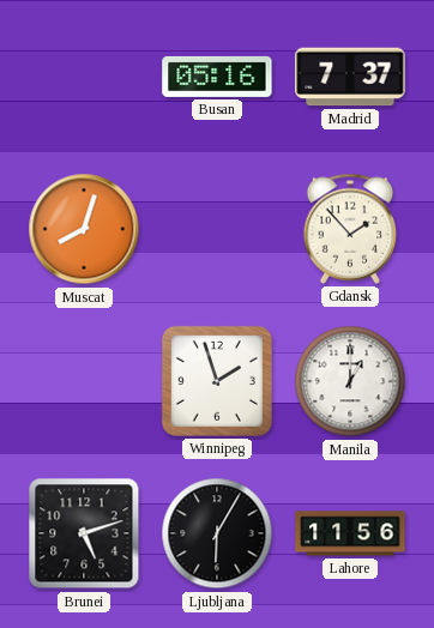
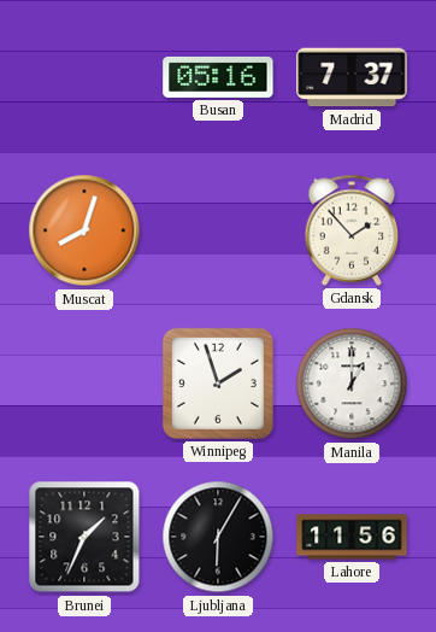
Brunei: 5:12 -> 1:34 (84, 537)
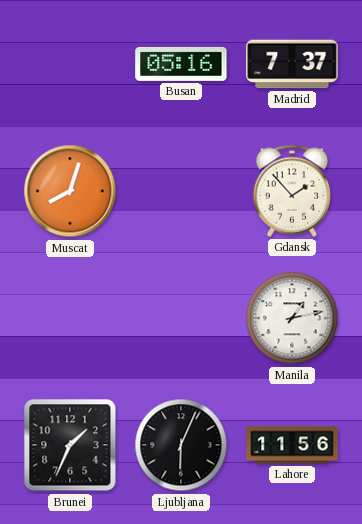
Winnipeg: 1:57 -> none (218, 384)
Manila: 1:00 -> 1:13 (292, 318)
Ljubljana: 6:05 -> 6:04 (181, 445)
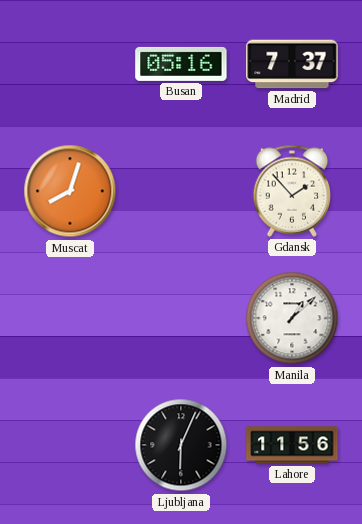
Manila: 1:13 -> 1:08 (292, 318)
Brunei: 1:34 -> none (70, 445)
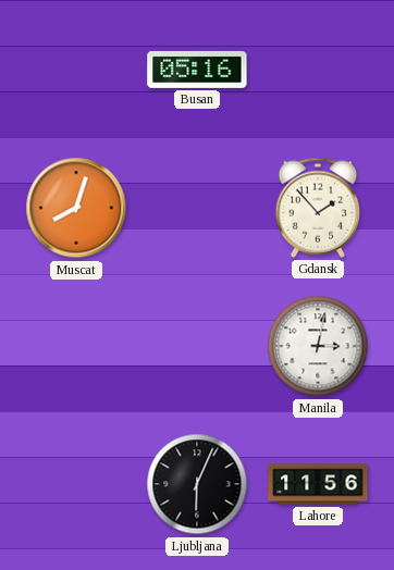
Madrid: 7:37 -> none (292, 64)
Manila: 1:08 -> 3:02 (318, 346)
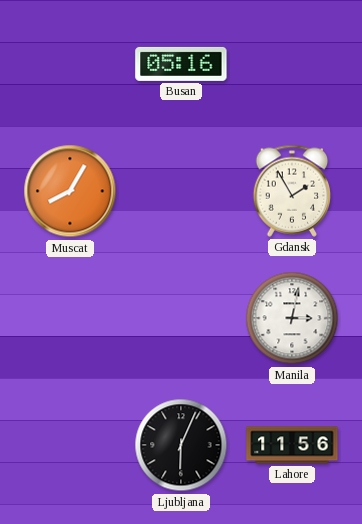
Muscat: 8:03 -> 8:05 (70, 191)
Gdansk: 1:53 -> 1:55 (292, 191)
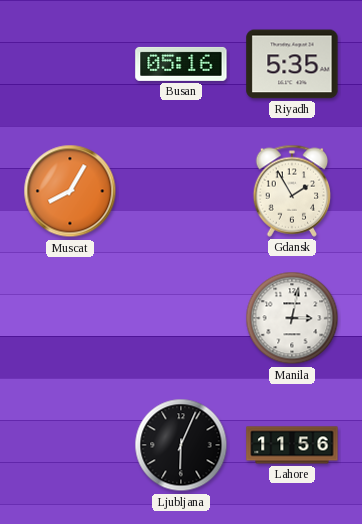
Riyadh: none -> 5:35 (292, 64)
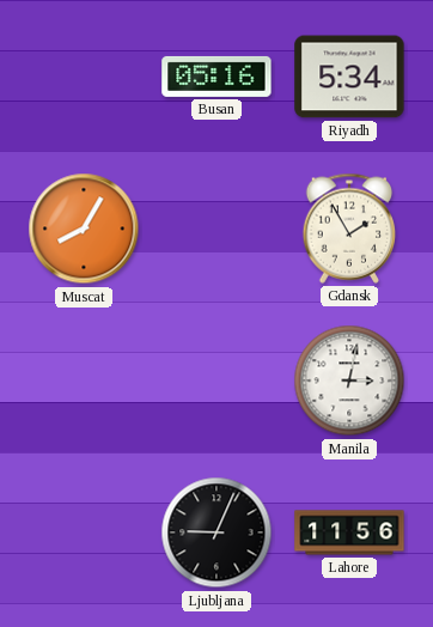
Riyadh: 5:35 -> 5:34 (349, 77)
Ljubljana: 6:04 -> 9:04 (216, 532)
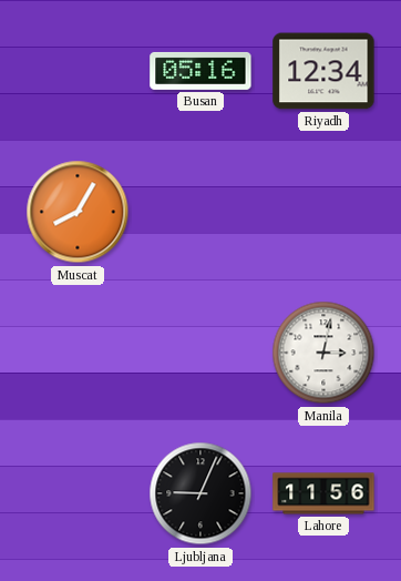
Riyadh: 5:34 -> 12:34 (323, 71)
Gdansk: 1:55 -> none (349, 229)
